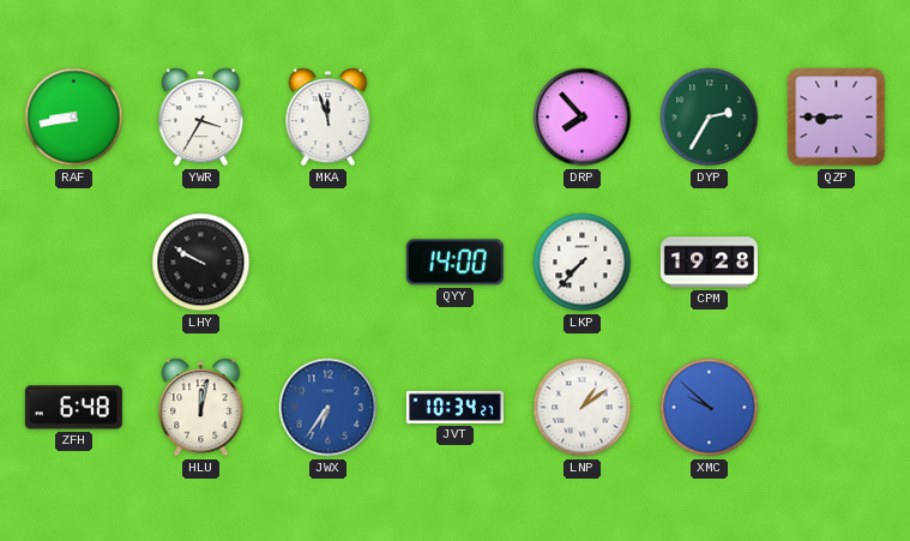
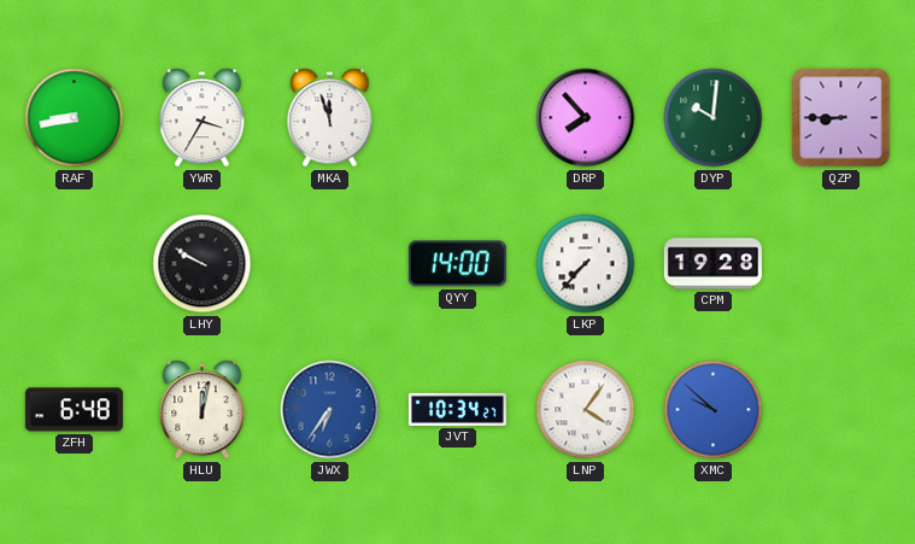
DYP: 2:35 -> 10:01 (714, 118)
LNP: 1:09 -> 4:06 (586, 410)
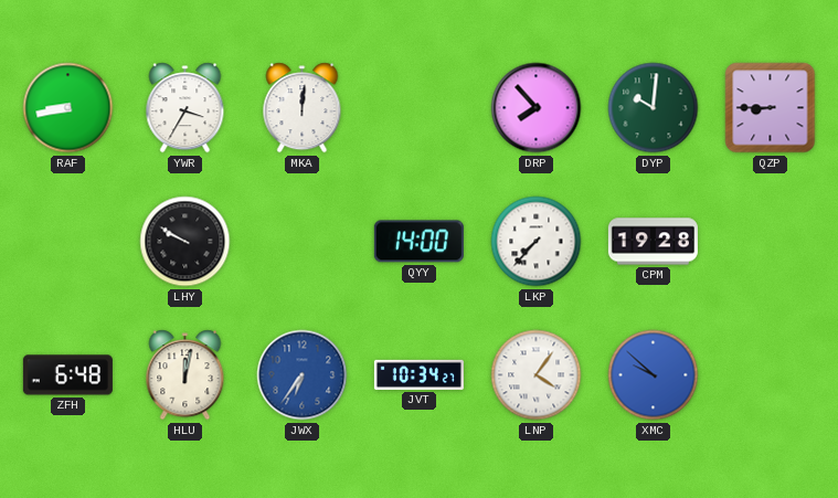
MKA: 11:57 -> 12:01 (303, 108)
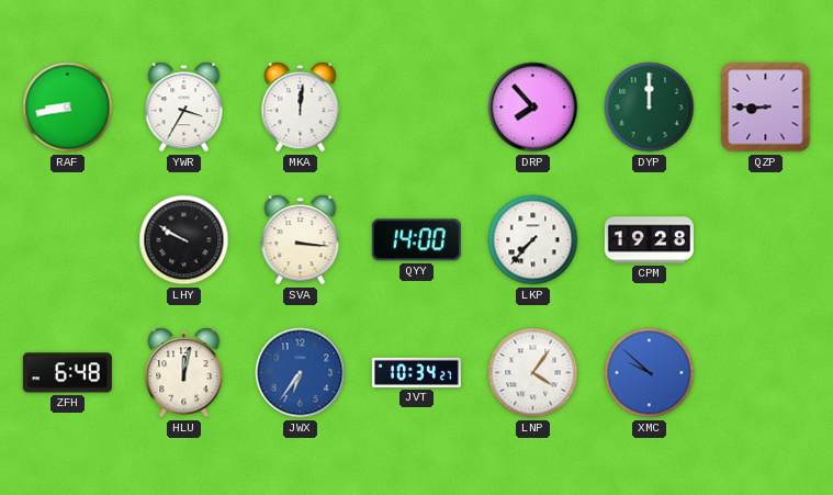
DYP: 10:01 -> 12:00 (650, 108)
SVA: none -> 3:16 (301, 240)
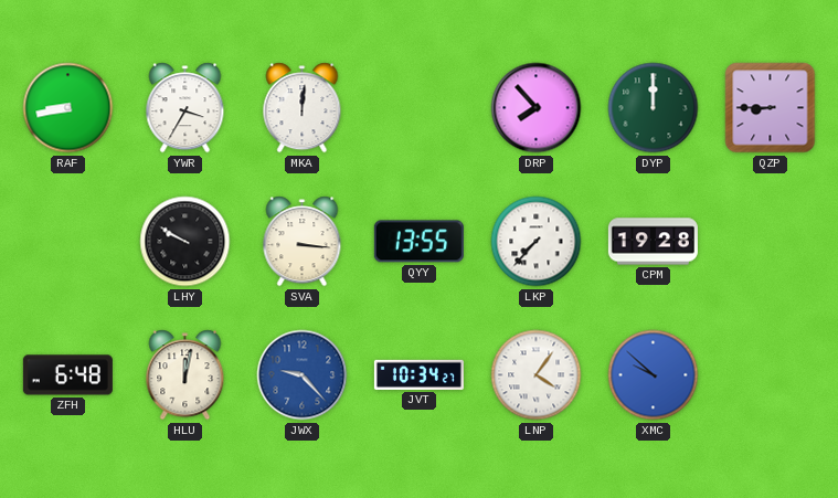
QYY: 14:00 -> 13:55 (418, 242)
JWX: 6:36 -> 9:23 (303, 375)
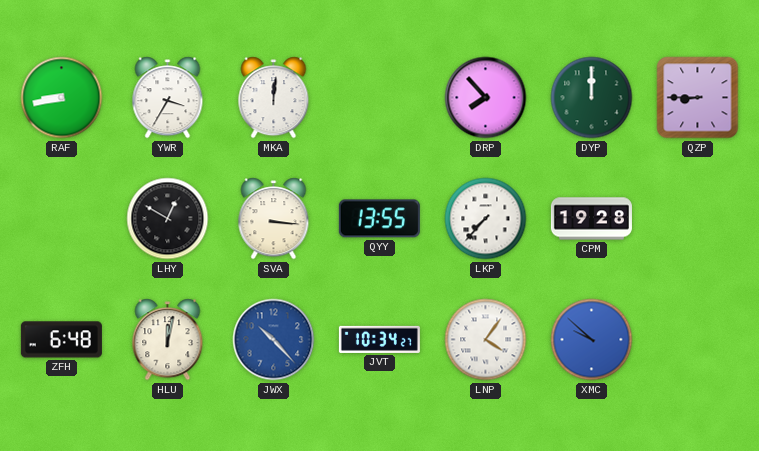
LHY: 9:50 -> 12:50 (168, 219)
JWX: 9:23 -> 10:23 (274, 340)
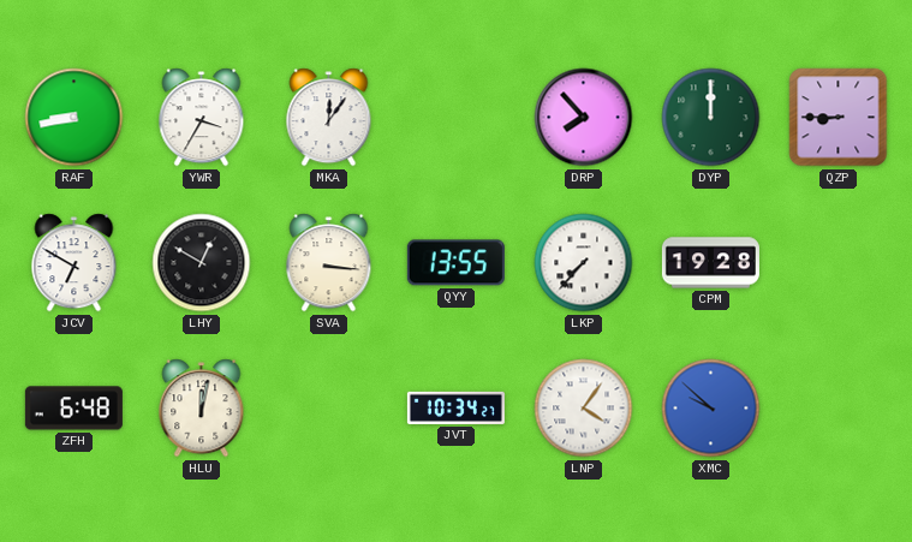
MKA: 12:01 -> 12:06 (329, 118)
JCV: none -> 6:50 (74, 263)
JWX: 10:23 -> none (274, 340)
